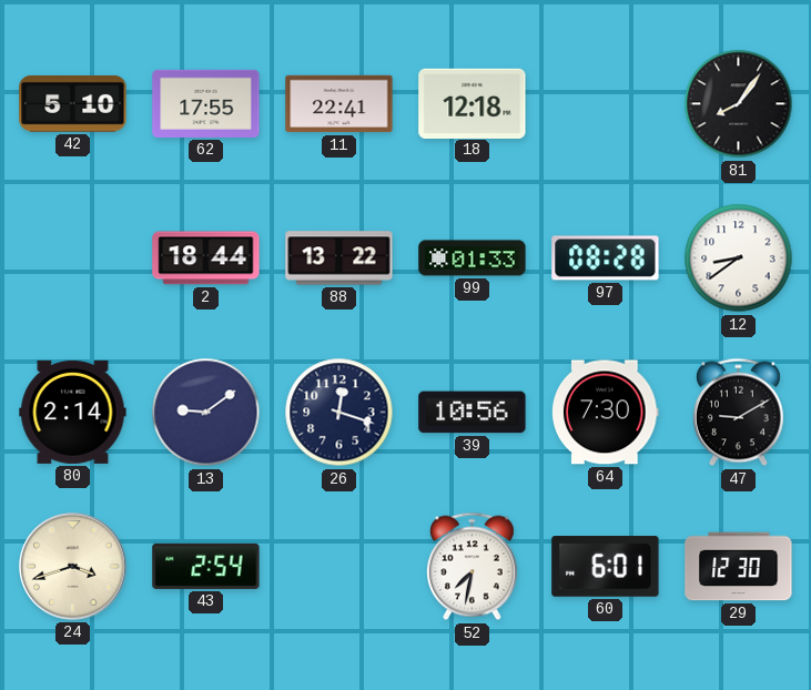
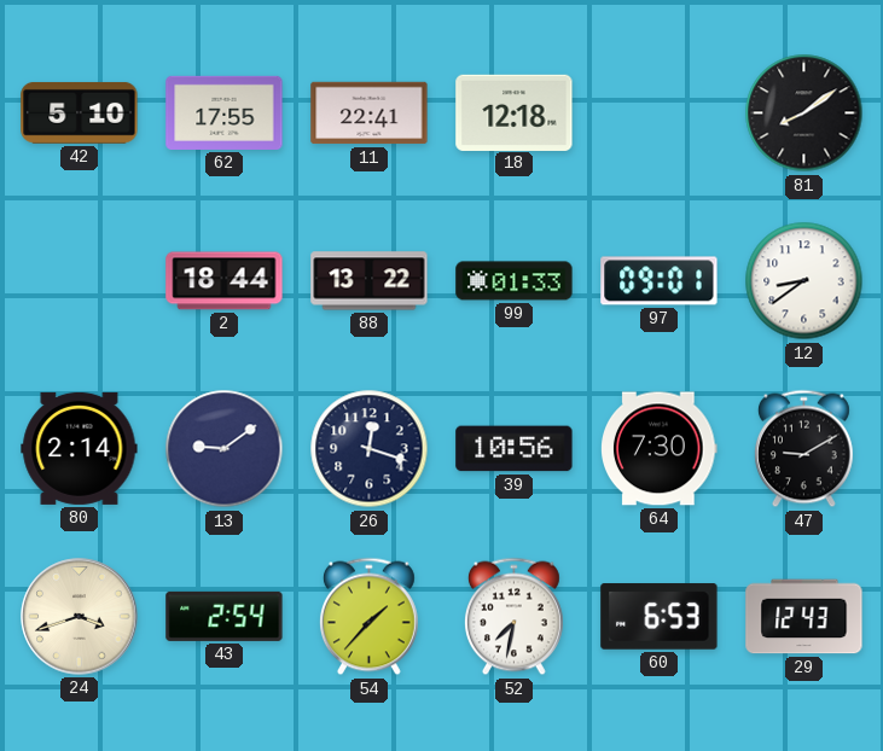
81: 8:06 -> 8:09 (804, 113)
97: 08:28 -> 09:01 (660, 281)
54: none -> 1:37 (368, 617)
60: 6:01 -> 6:53 (660, 617)
29: 12:30 -> 12:43 (804, 617)
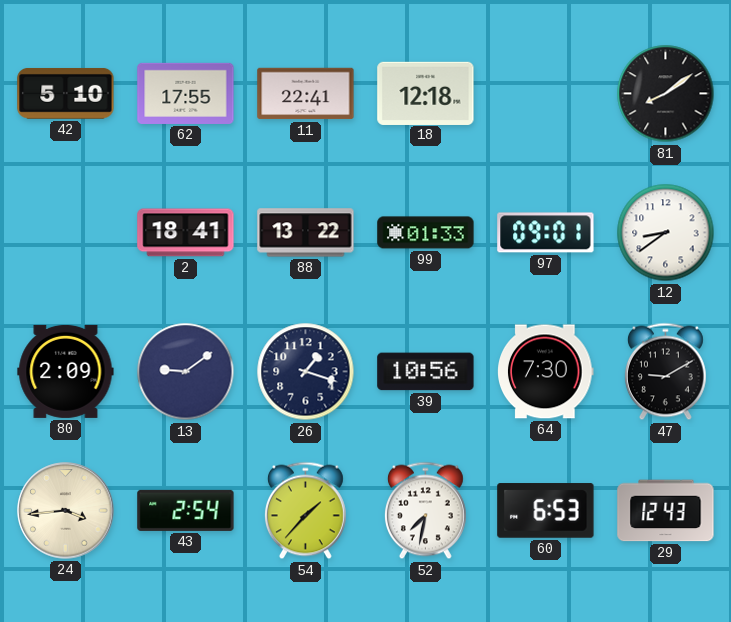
2: 18:44 -> 18:41 (186, 233)
80: 2:14 -> 2:09 (66, 371)
26: 12:18 -> 1:18 (306, 372)
24: 3:42 -> 3:44 (66, 511)
